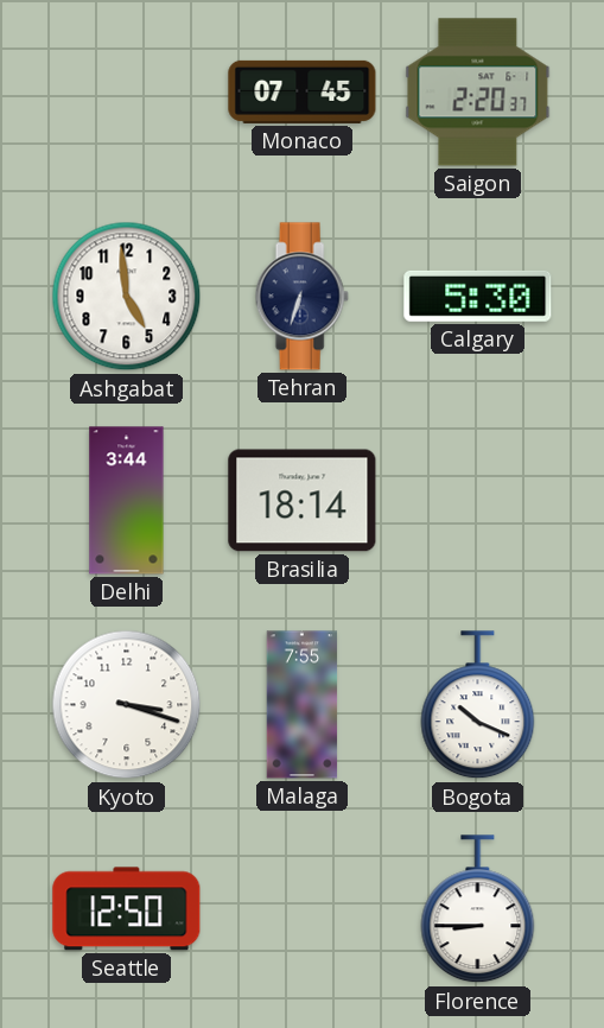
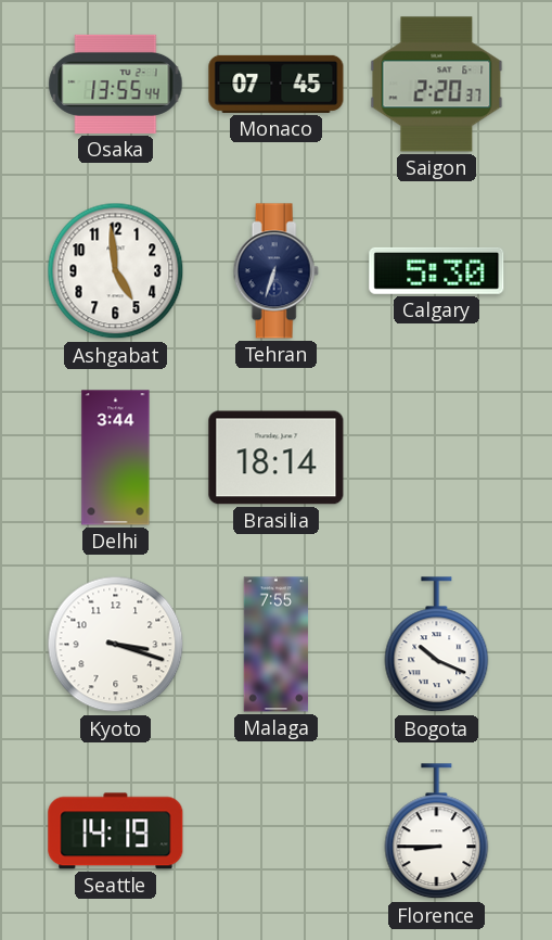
Osaka: none -> 13:55 (116, 84)
Seattle: 12:50 -> 14:19 (116, 831)
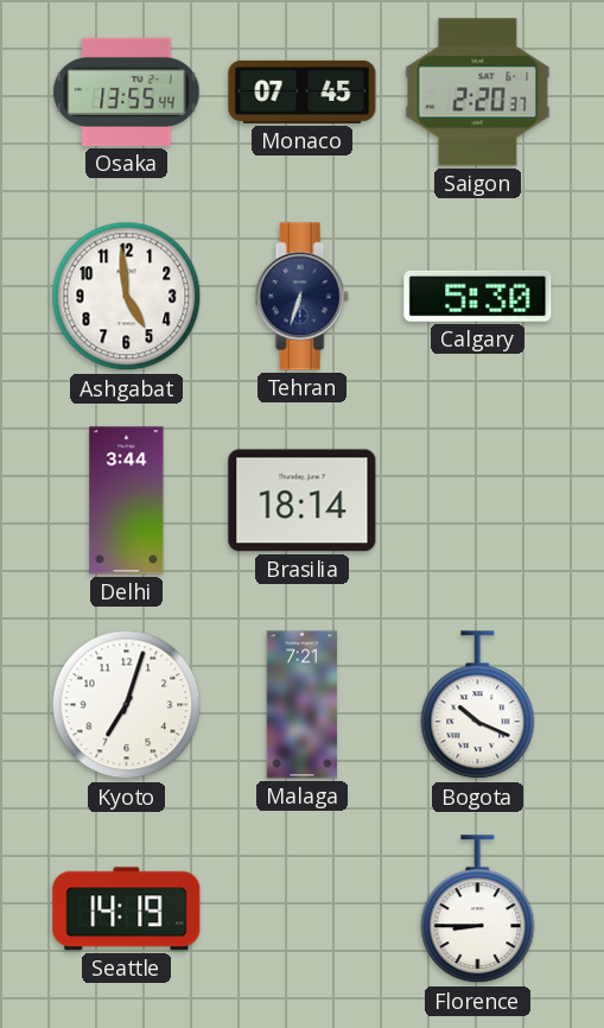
Kyoto: 3:18 -> 7:03 (127, 705)
Malaga: 7:55 -> 7:21 (303, 705)
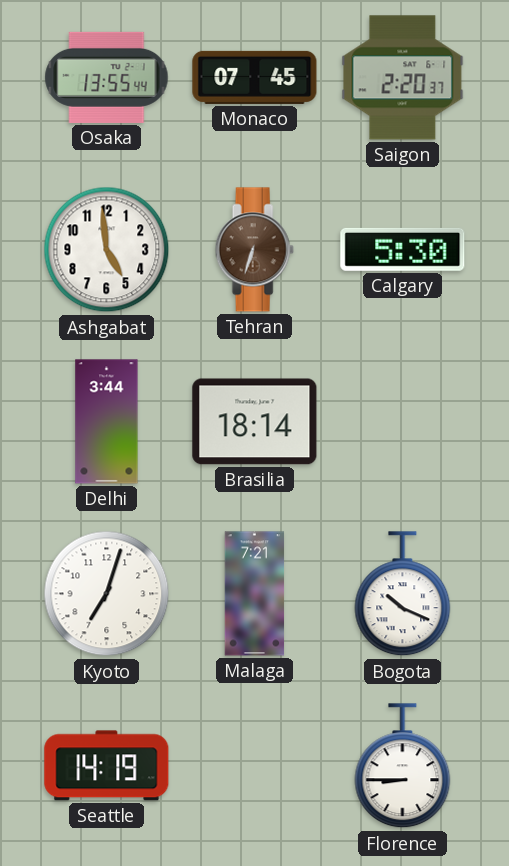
Tehran dial: navy -> brown (254, 250)
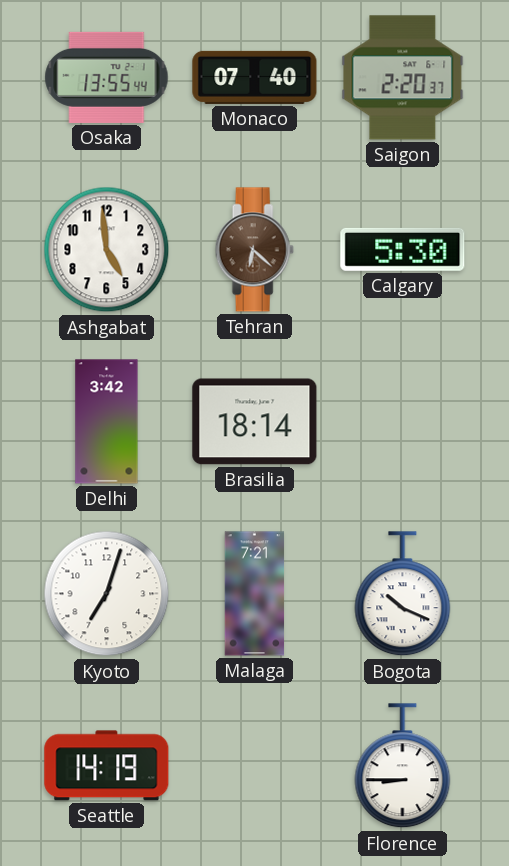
Monaco: 07:45 -> 07:40 (255, 77)
Tehran: 6:33 -> 6:22 (254, 250)
Delhi: 3:44 -> 3:42 (107, 422)
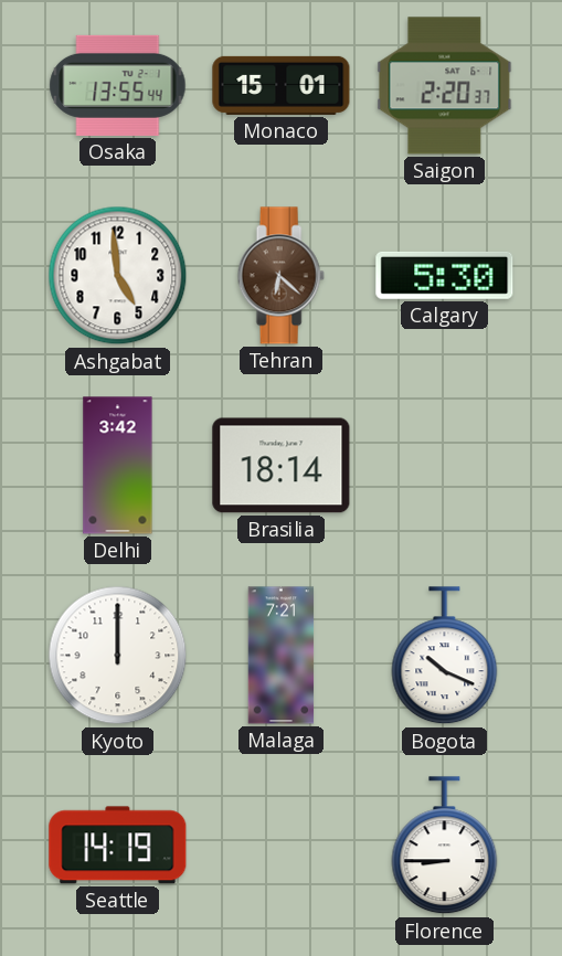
Monaco: 07:40 -> 15:01 (282, 85)
Kyoto: 7:03 -> 12:00 (118, 656)
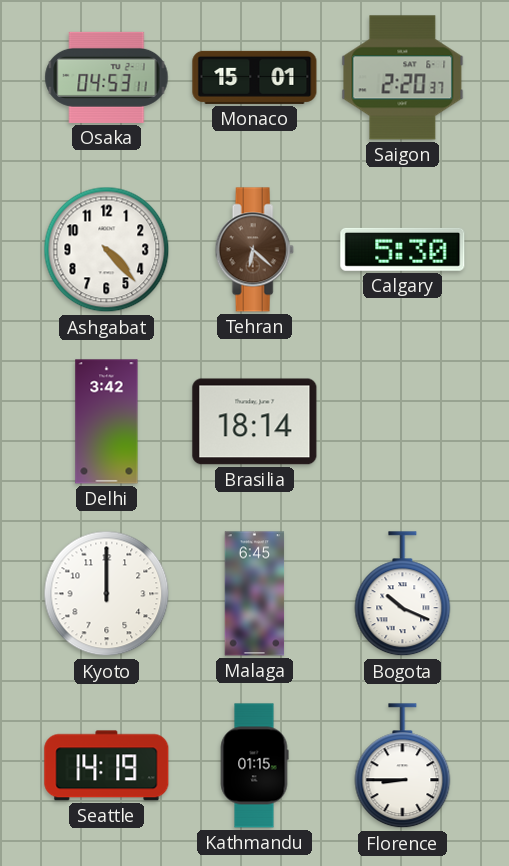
Osaka: 13:55 -> 04:53 (107, 77)
Ashgabat: 4:59 -> 4:23 (107, 250)
Malaga: 7:21 -> 6:45 (255, 594)
Kathmandu: none -> 01:15 (254, 766)
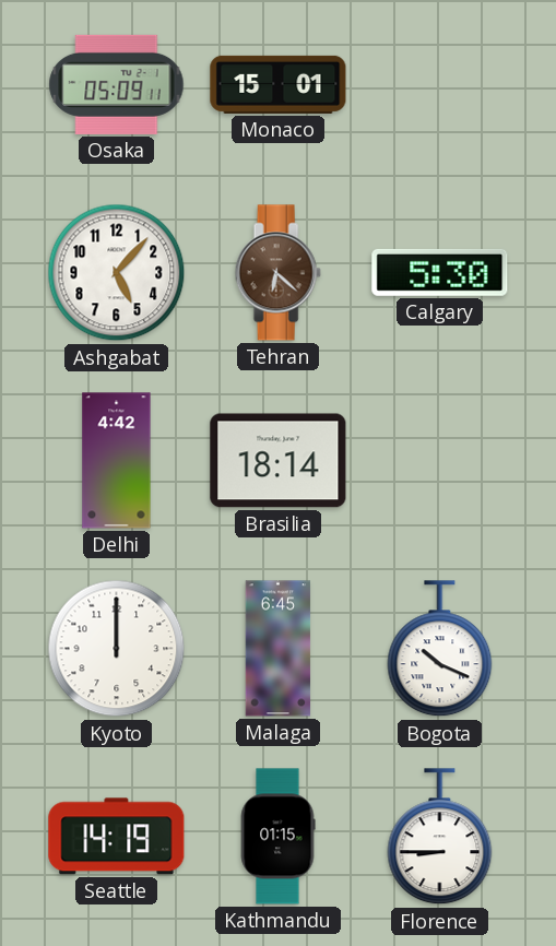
Osaka: 04:53 -> 05:09 (117, 84)
Saigon: 2:20 -> none (403, 78)
Ashgabat: 4:23 -> 5:07 (117, 273)
Delhi: 3:42 -> 4:42 (117, 461)
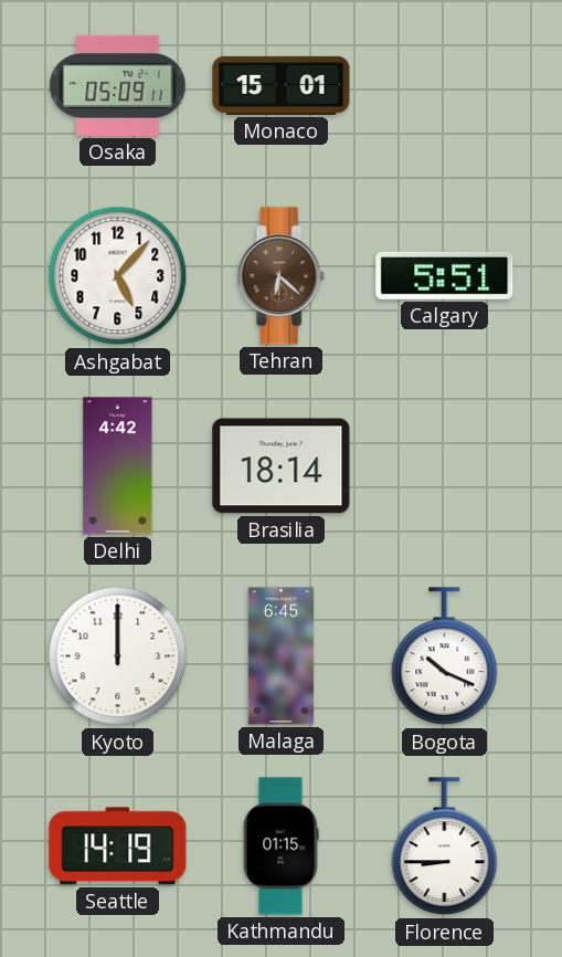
Calgary: 5:30 -> 5:51 (445, 275)
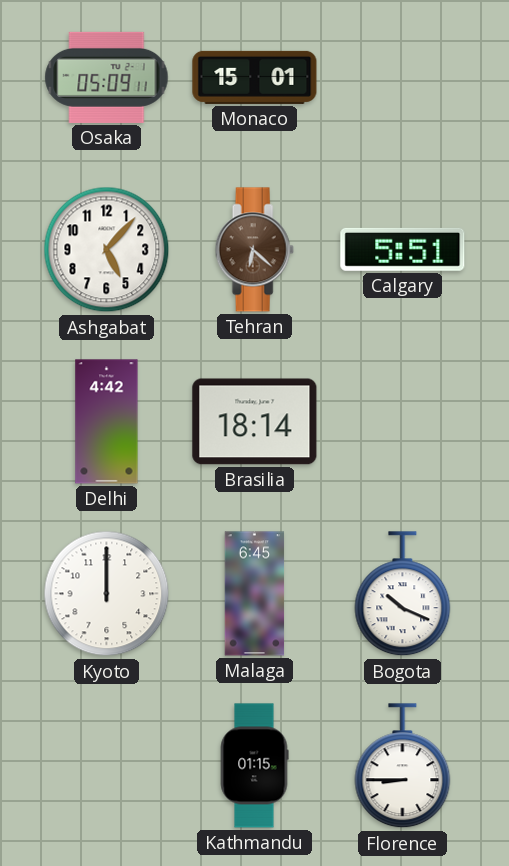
Seattle: 14:19 -> none (118, 846)
